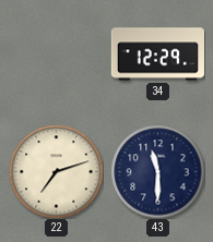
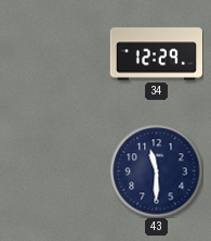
22: 7:12 -> none (56, 171)
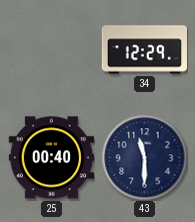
25: none -> 00:40 (51, 158)
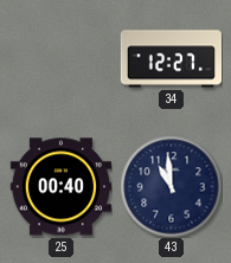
34: 12:29 -> 12:27 (171, 59)
43: 11:30 -> 10:59 (171, 186)
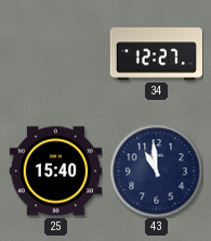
25: 00:40 -> 15:40 (55, 172)
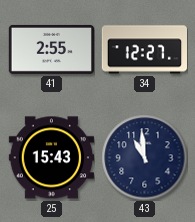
41: none -> 2:55 (51, 49)
25: 15:40 -> 15:43 (51, 158)
